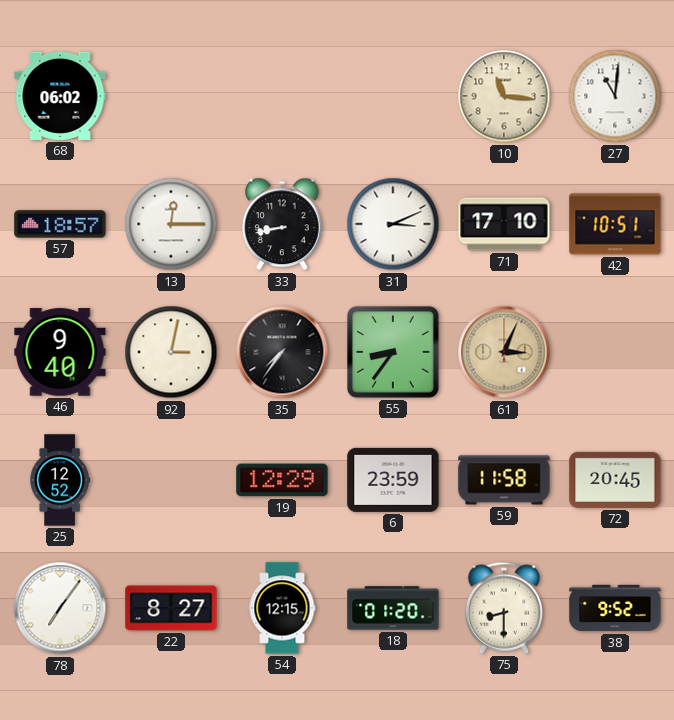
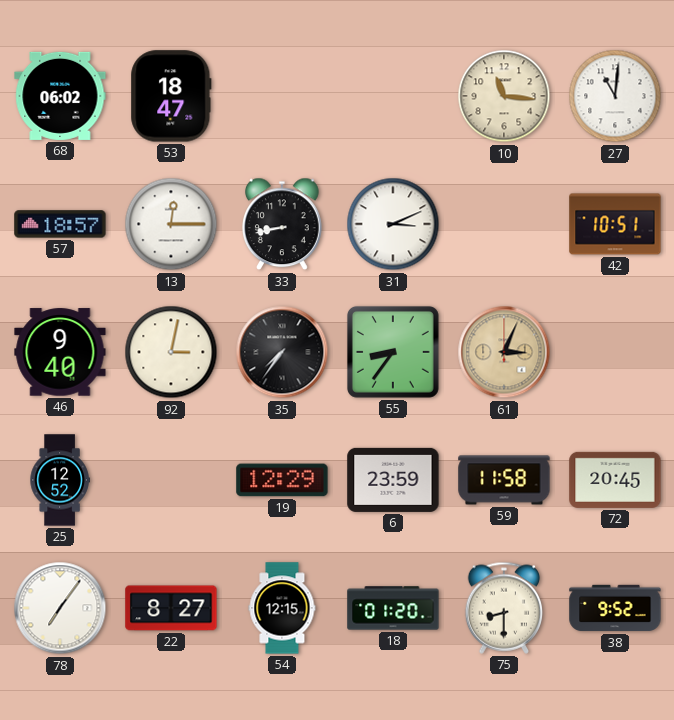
53: none -> 18:47 (171, 96)
71: 17:10 -> none (504, 224)
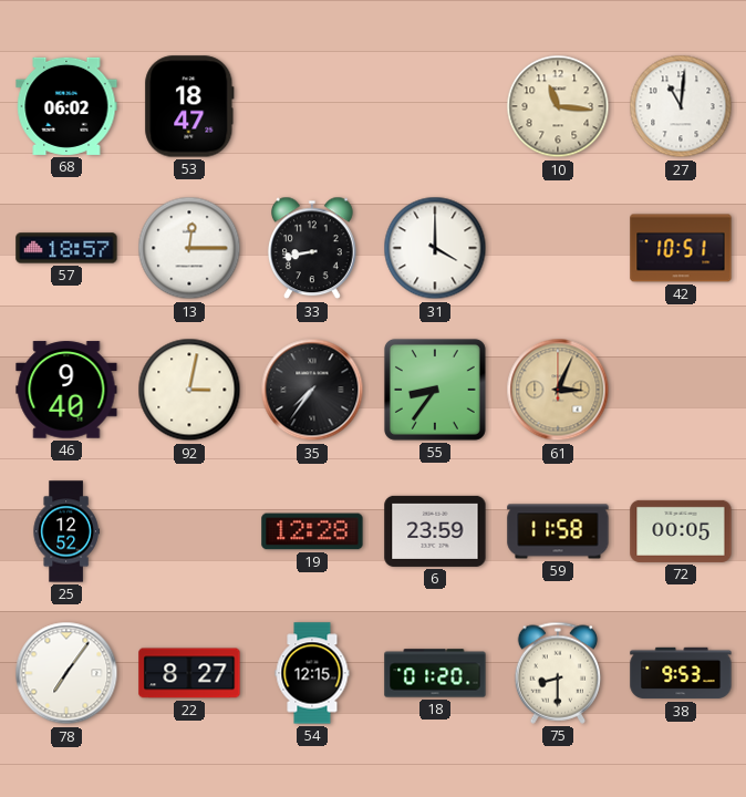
31: 3:11 -> 4:00 (435, 248)
19: 12:29 -> 12:28 (312, 531)
72: 20:45 -> 00:05 (681, 531)
38: 9:52 -> 9:53 (681, 673)
